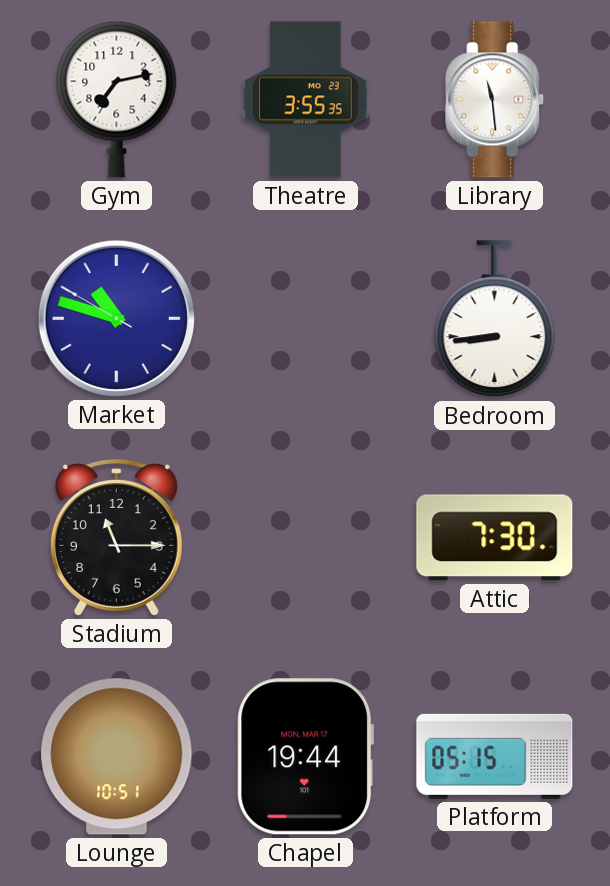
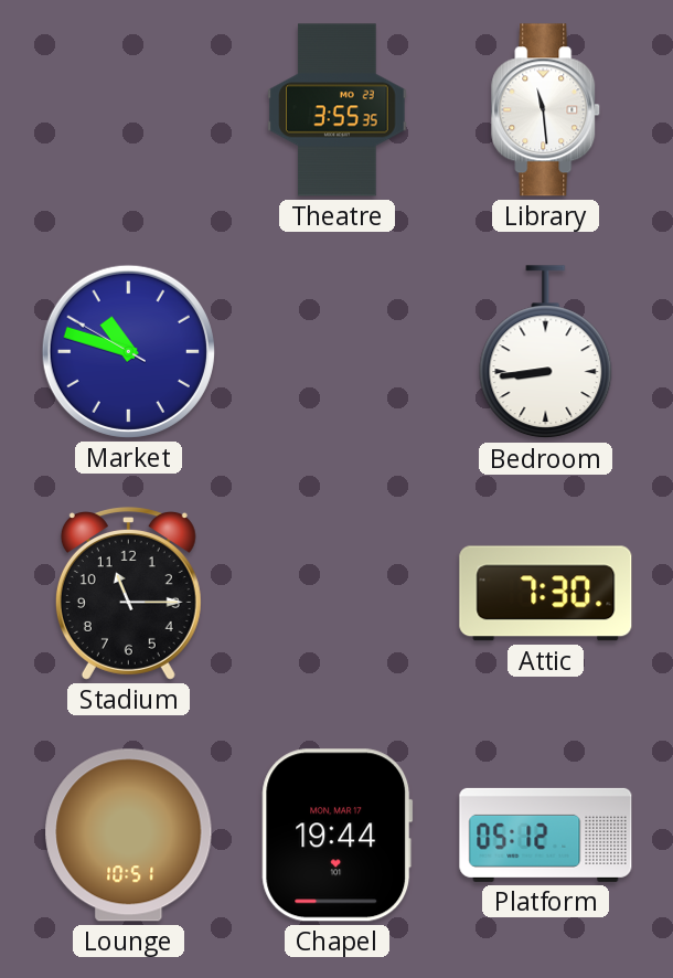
Gym: 7:13 -> none (117, 99)
Platform: 05:15 -> 05:12 (546, 835)
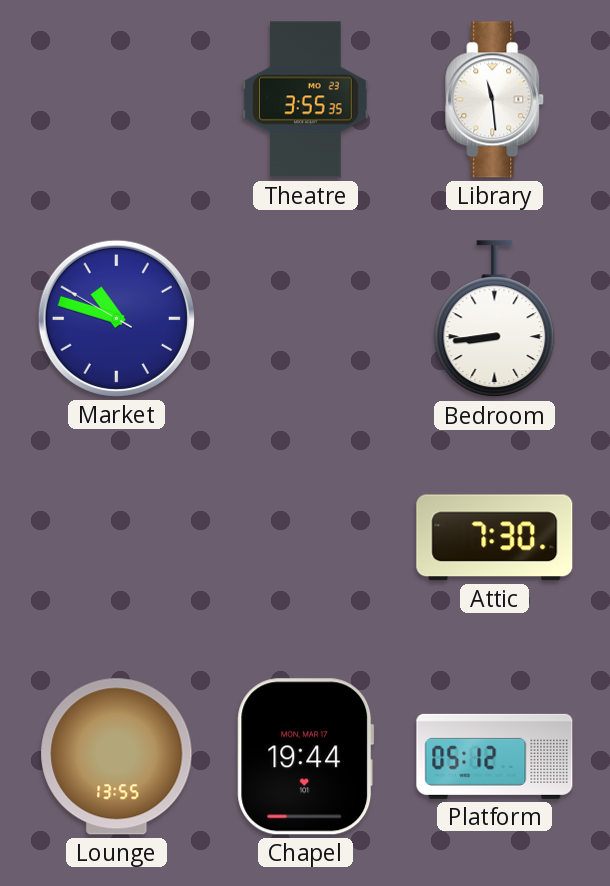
Stadium: 11:15 -> none (128, 594)
Lounge: 10:51 -> 13:55 (117, 757)
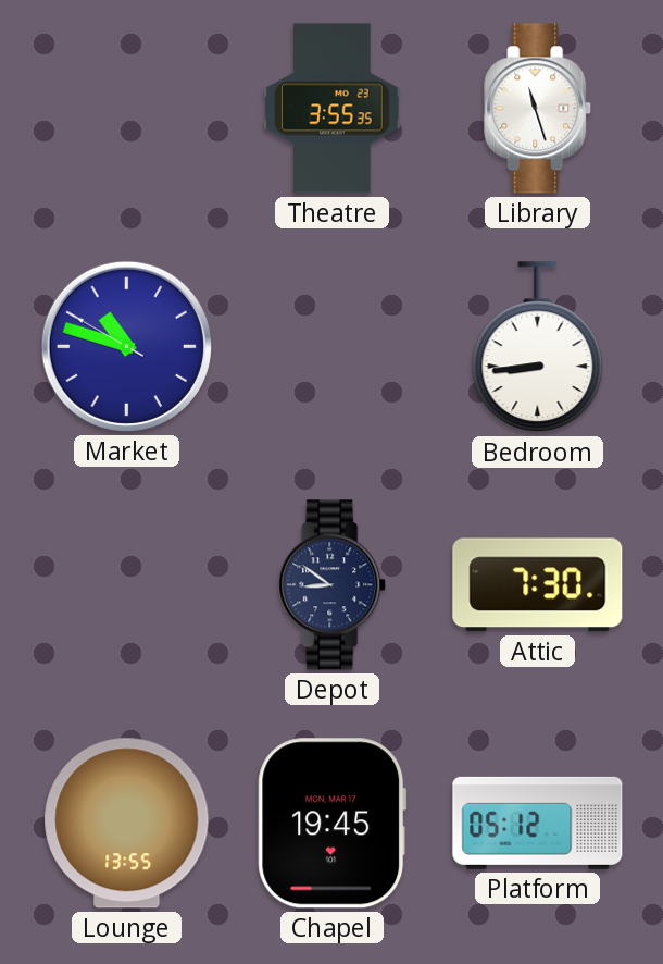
Library: 11:29 -> 11:27 (538, 109)
Depot: none -> 8:51 (333, 585)
Chapel: 19:44 -> 19:45 (333, 824)
